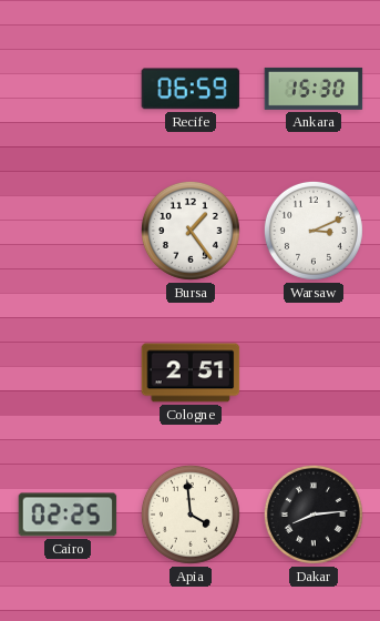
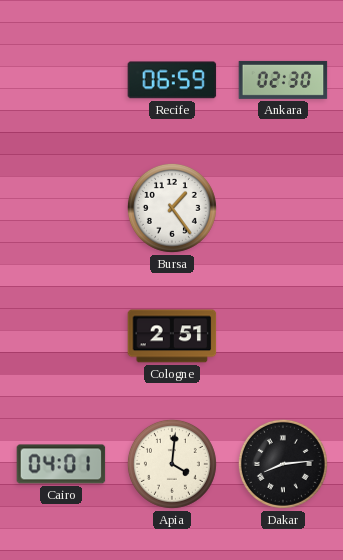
Ankara: 15:30 -> 02:30 (283, 80)
Warsaw: 3:11 -> none (314, 231)
Cairo: 02:25 -> 04:01 (61, 464)
Apia: 3:59 -> 4:01 (172, 464)
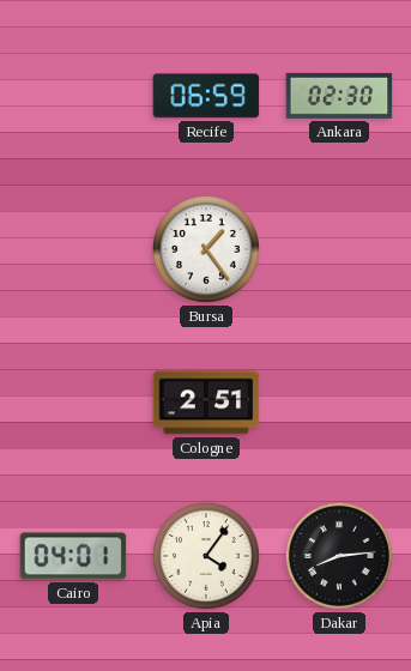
Apia: 4:01 -> 4:06 (206, 556)
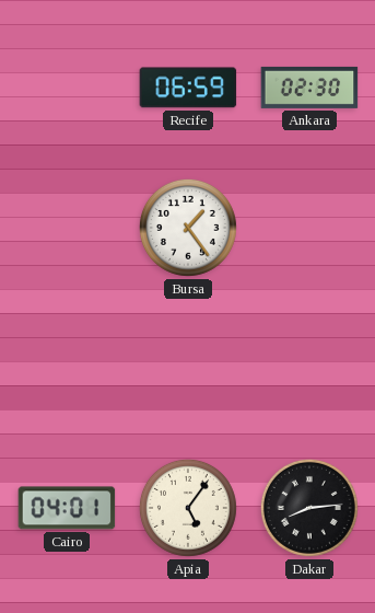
Cologne: 2:51 -> none (206, 403)
Apia: 4:06 -> 5:06 (188, 508)
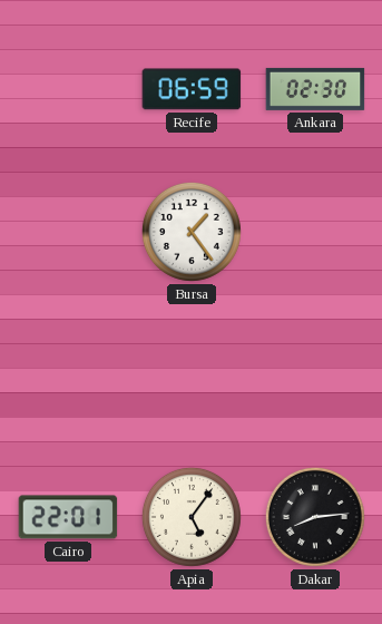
Cairo: 04:01 -> 22:01 (68, 517)
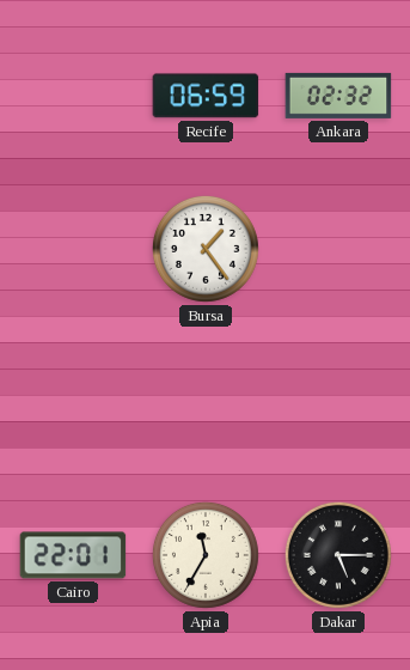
Ankara: 02:30 -> 02:32 (338, 96)
Apia: 5:06 -> 11:35 (206, 555)
Dakar: 8:14 -> 5:15 (338, 555)
